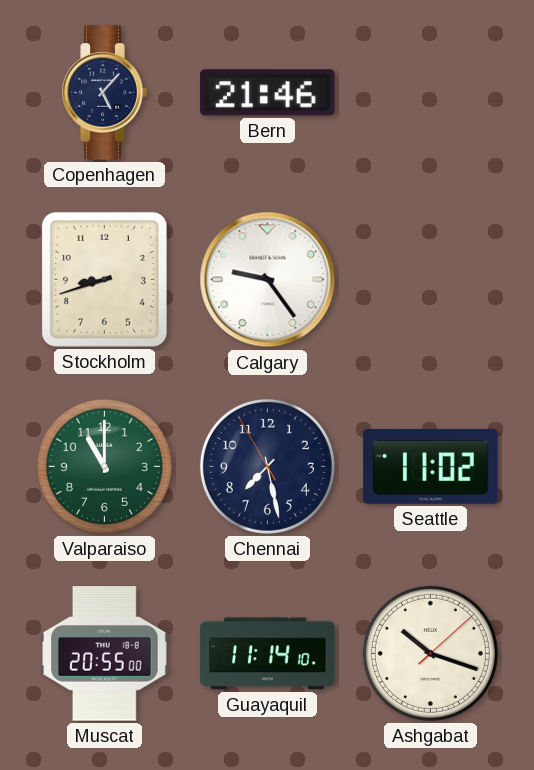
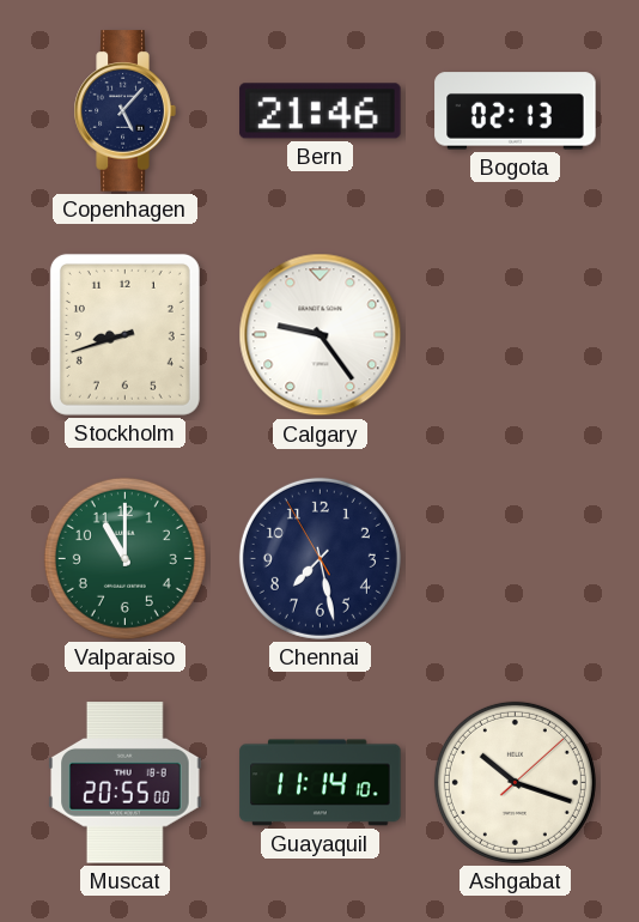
Bogota: none -> 02:13 (516, 111)
Seattle: 11:02 -> none (431, 466)
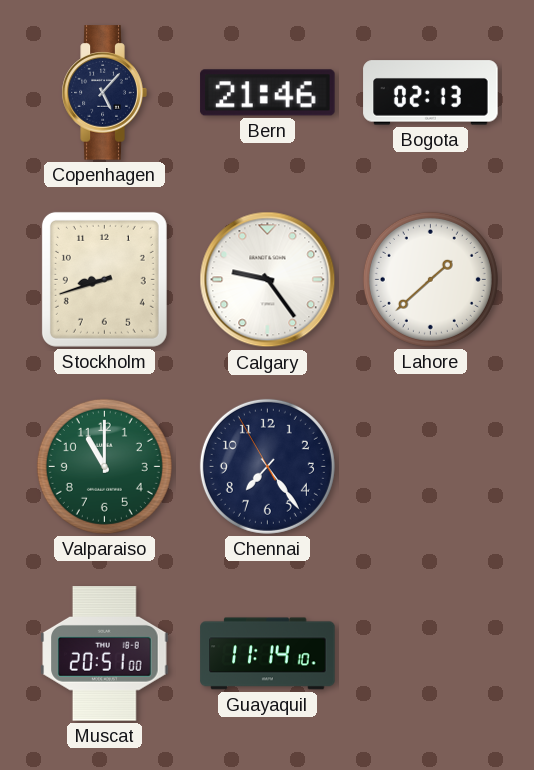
Lahore: none -> 1:38 (430, 279)
Chennai: 7:27 -> 7:23 (267, 466)
Muscat: 20:55 -> 20:51 (105, 654)
Ashgabat: 10:18 -> none (515, 782)
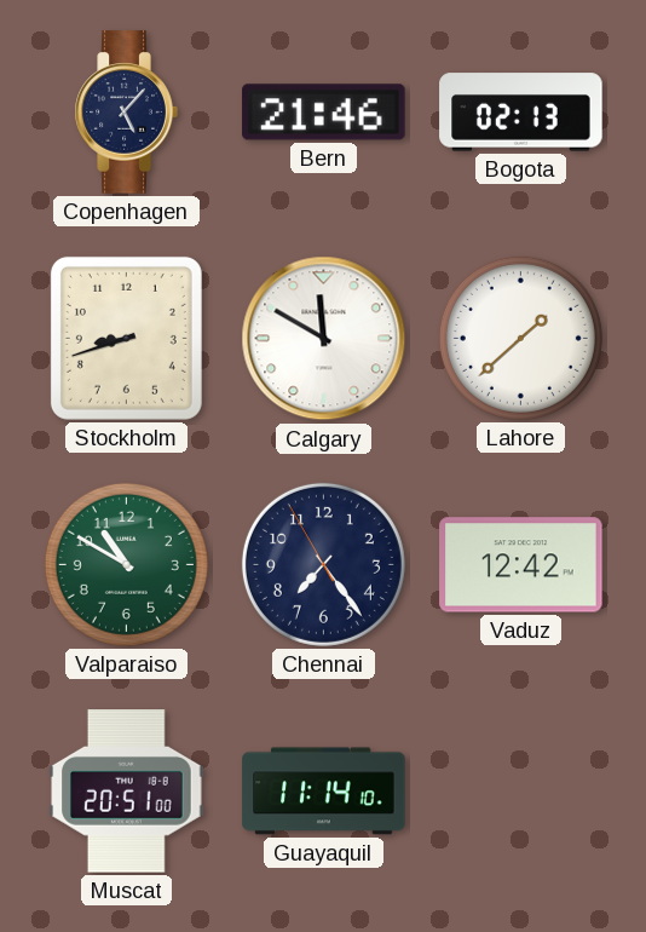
Calgary: 9:24 -> 11:50 (324, 339)
Valparaiso: 11:00 -> 10:50 (126, 564)
Vaduz: none -> 12:42 (521, 565)
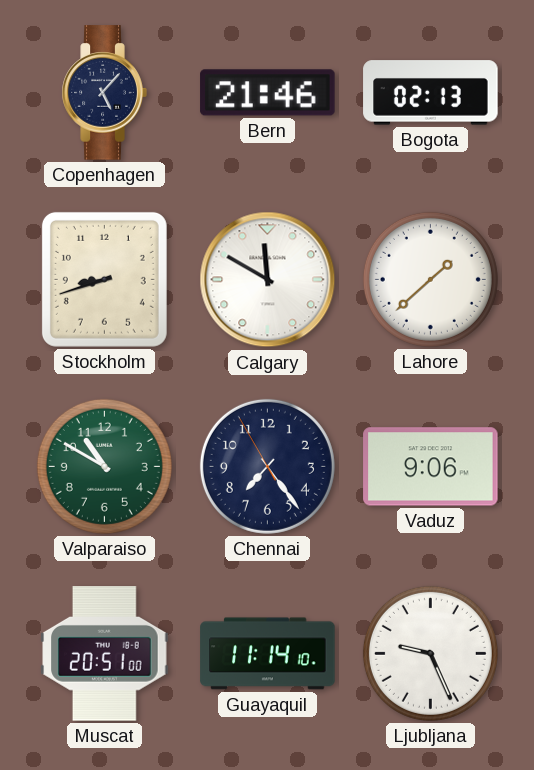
Vaduz: 12:42 -> 9:06 (431, 467)
Ljubljana: none -> 9:26 (430, 653)
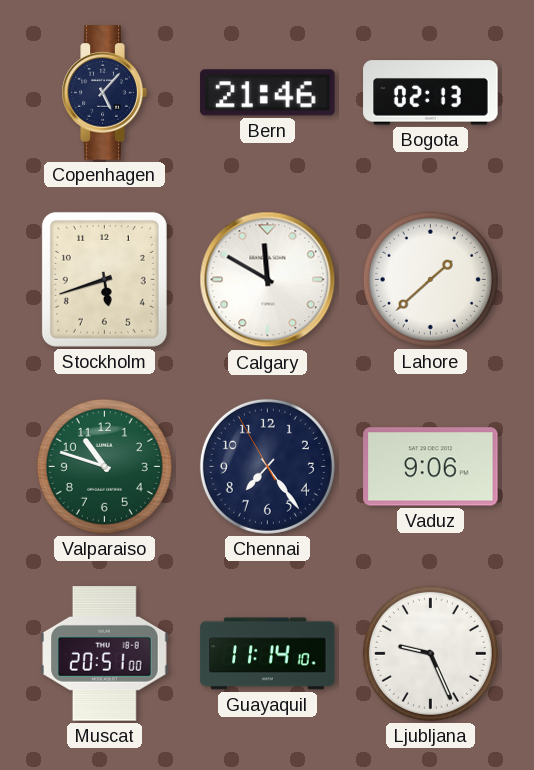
Stockholm: 8:42 -> 5:42 (104, 279)
Valparaiso: 10:50 -> 10:48 (104, 466)
